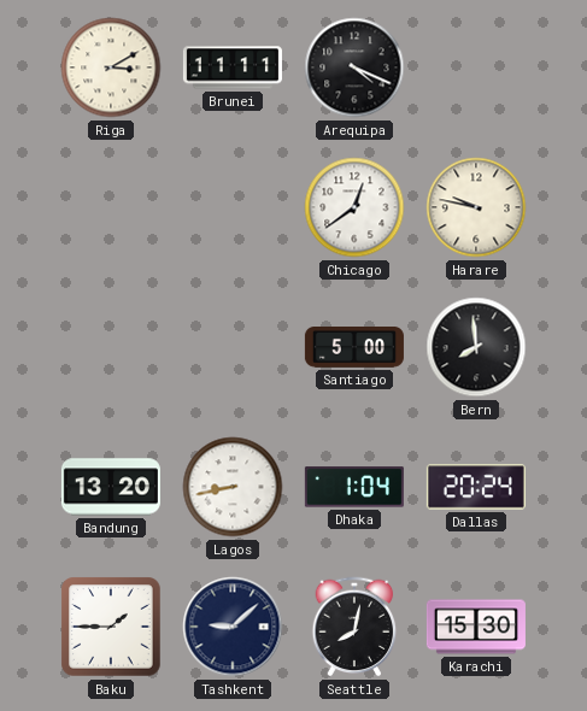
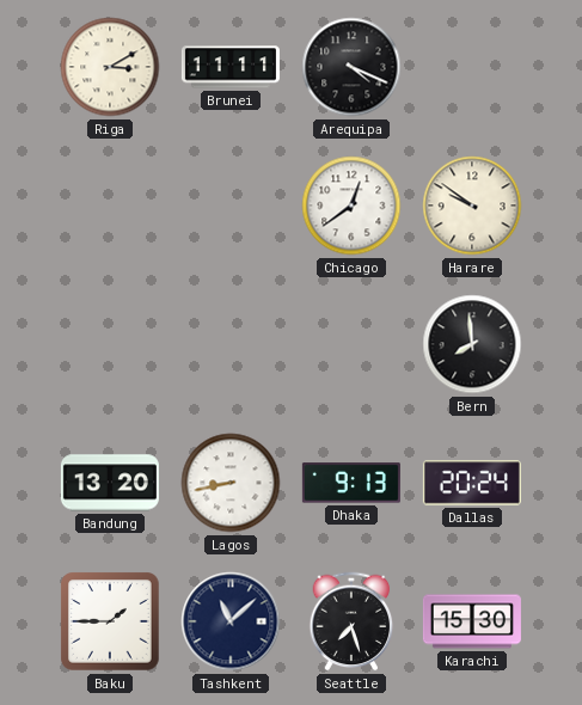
Harare: 9:47 -> 9:51 (472, 206)
Santiago: 5:00 -> none (354, 348)
Dhaka: 1:04 -> 9:13 (351, 483)
Tashkent: 9:08 -> 11:08 (231, 621)
Seattle: 8:02 -> 7:27 (351, 621)
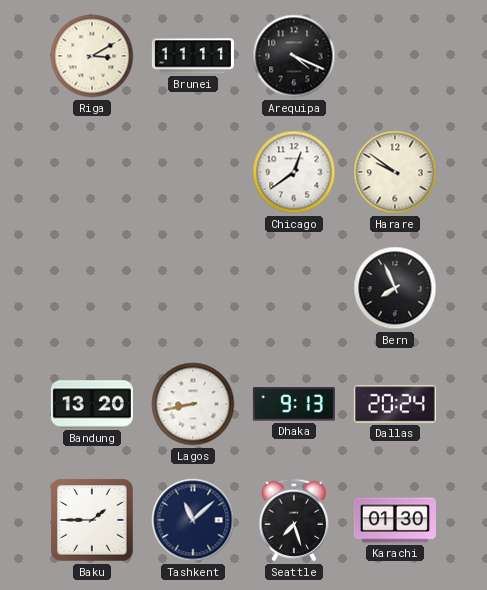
Bern: 7:59 -> 7:56 (395, 288)
Karachi: 15:30 -> 01:30 (395, 520)
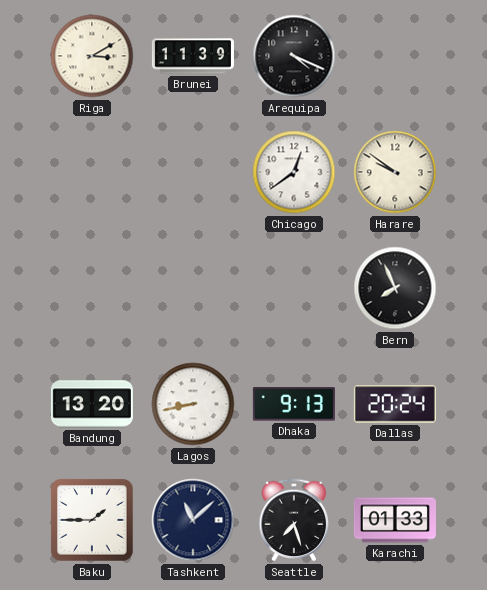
Brunei: 11:11 -> 11:39 (193, 56)
Karachi: 01:30 -> 01:33 (395, 520)
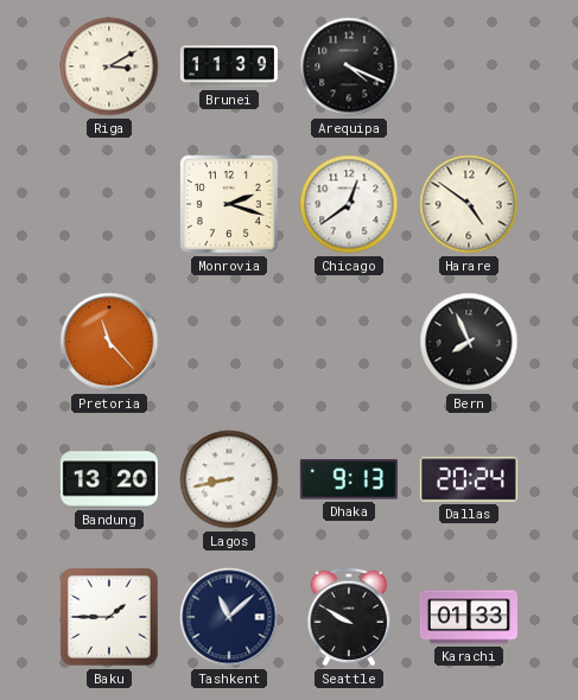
Monrovia: none -> 2:18 (229, 204)
Harare: 9:51 -> 4:51 (469, 204)
Pretoria: none -> 11:23 (109, 342)
Seattle: 7:27 -> 9:50 (349, 617)
